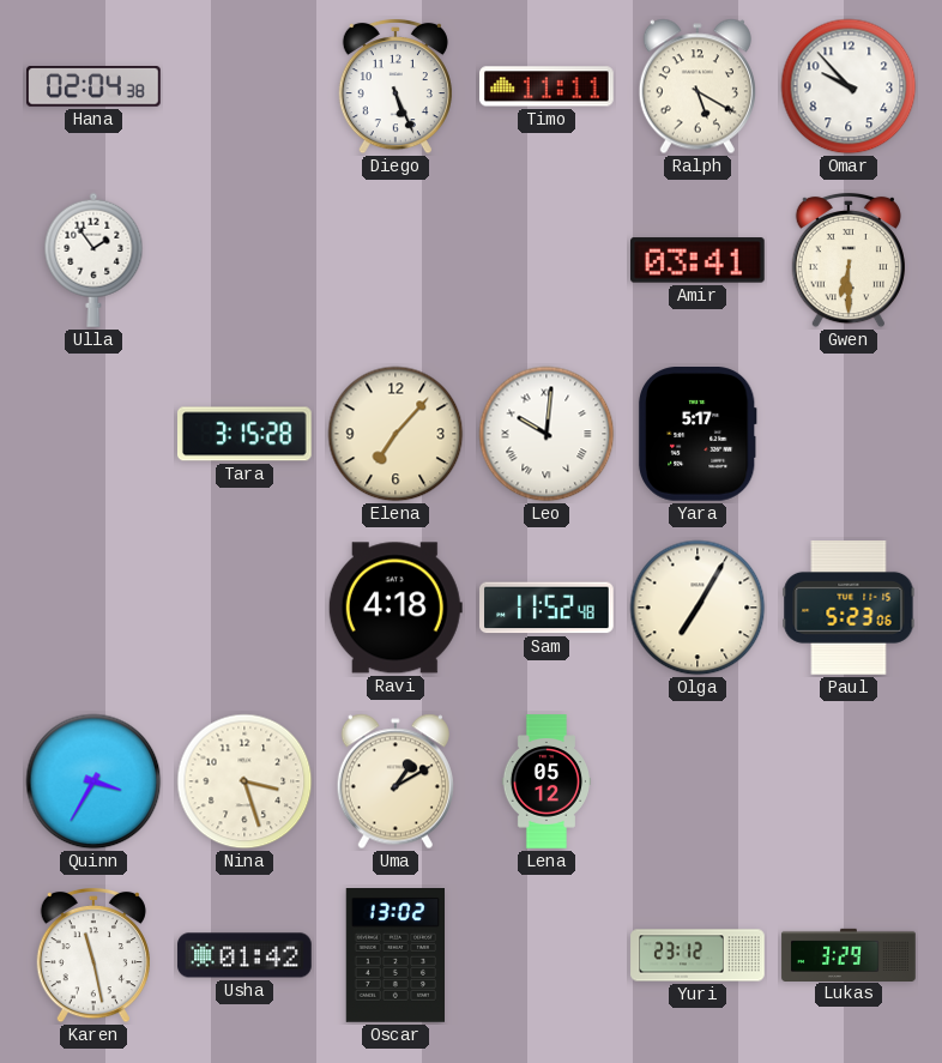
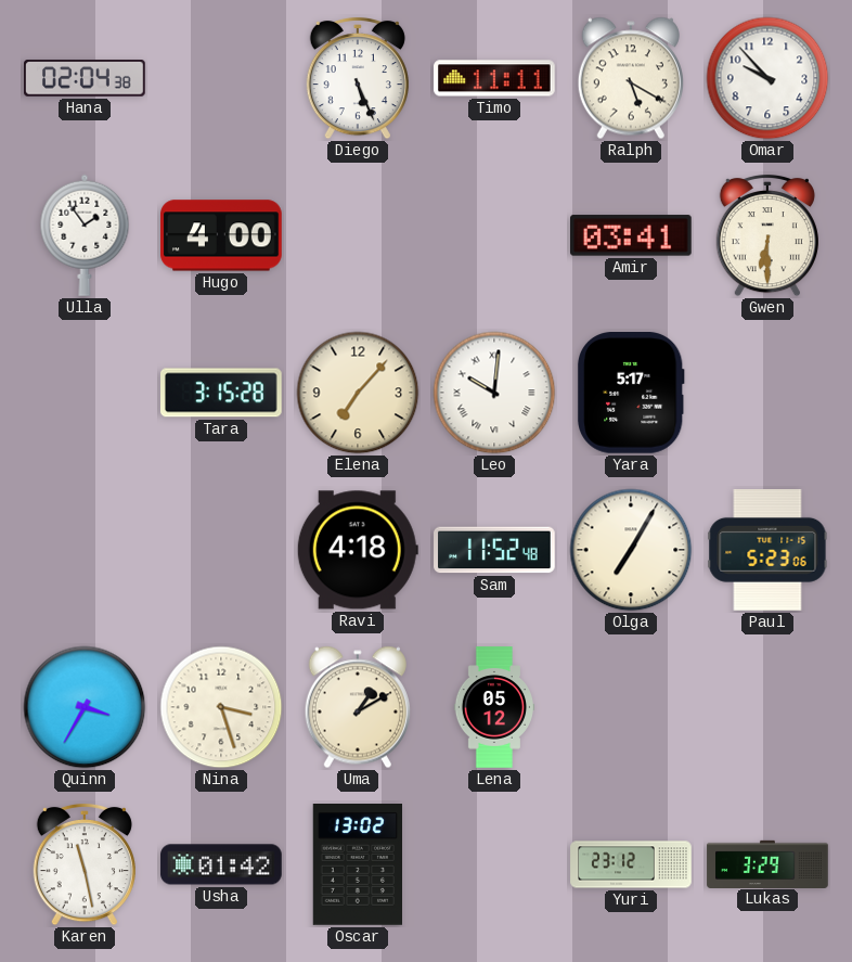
Hugo: none -> 4:00 (222, 235)
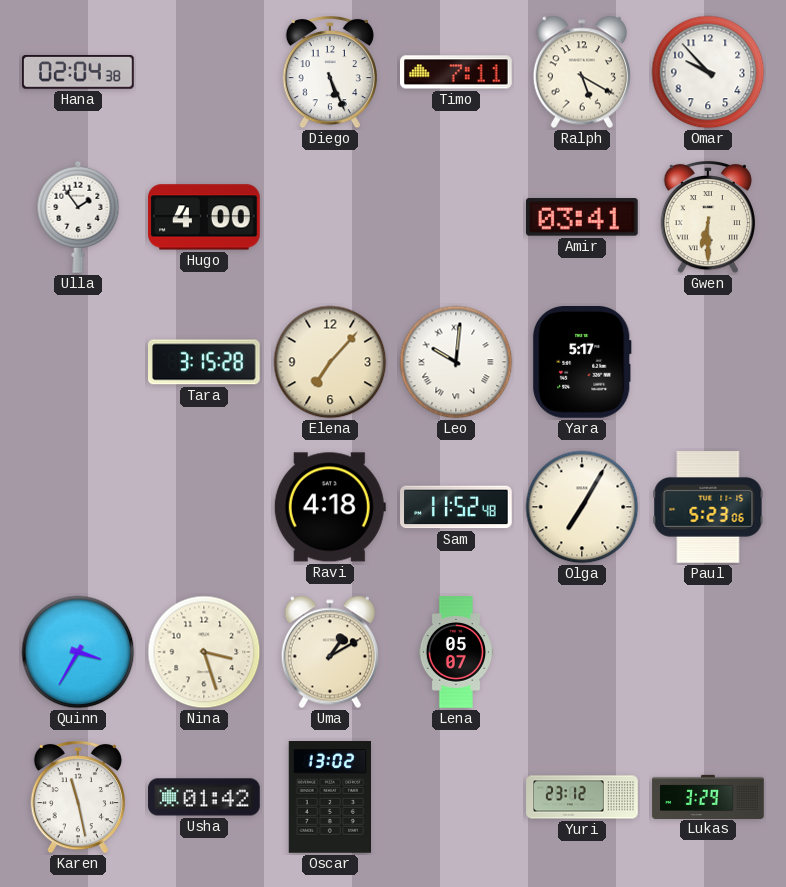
Timo: 11:11 -> 7:11 (457, 72)
Lena: 05:12 -> 05:07 (455, 652)
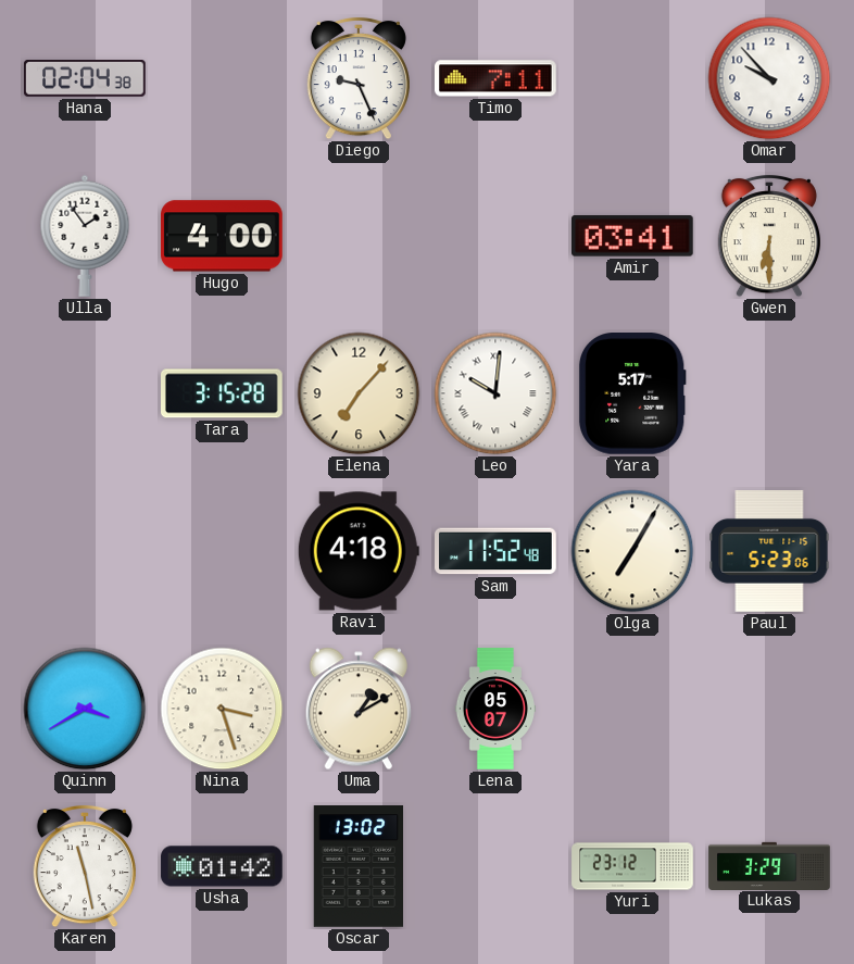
Diego: 5:26 -> 9:26 (359, 78)
Ralph: 5:20 -> none (582, 72)
Quinn: 3:35 -> 3:40 (85, 709)
